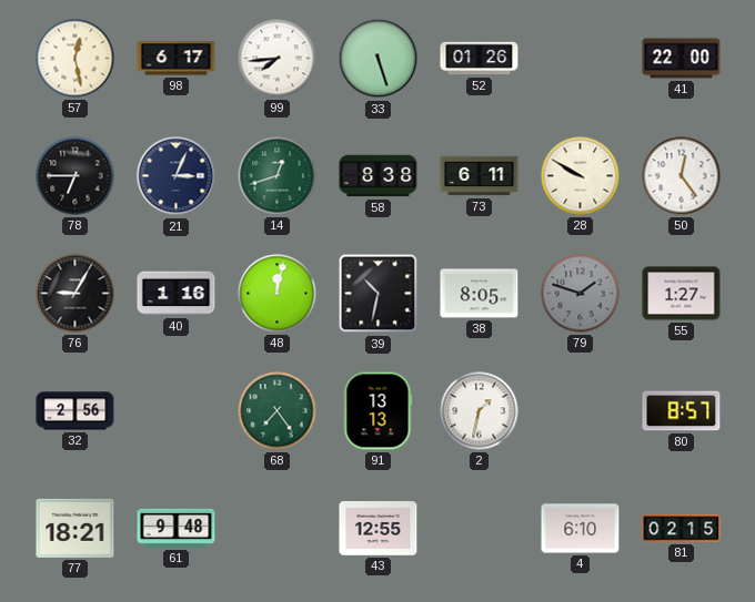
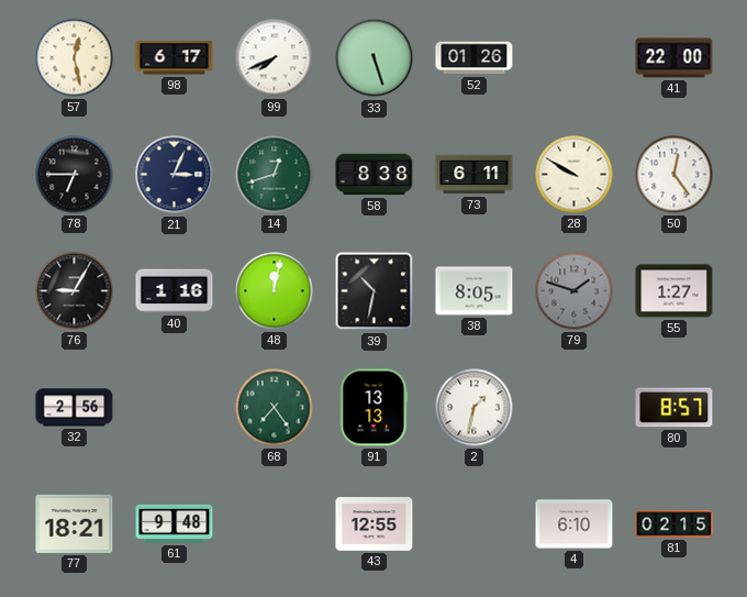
99: 7:44 -> 7:41 (275, 58)
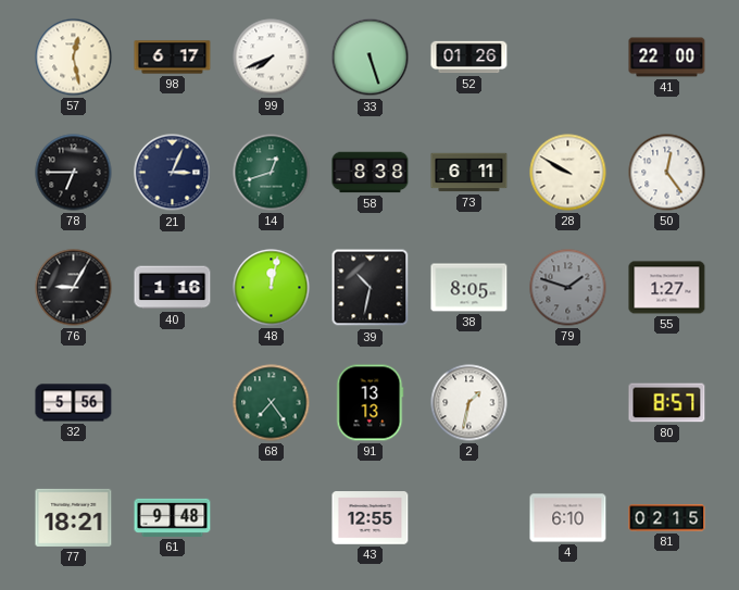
32: 2:56 -> 5:56 (74, 403)
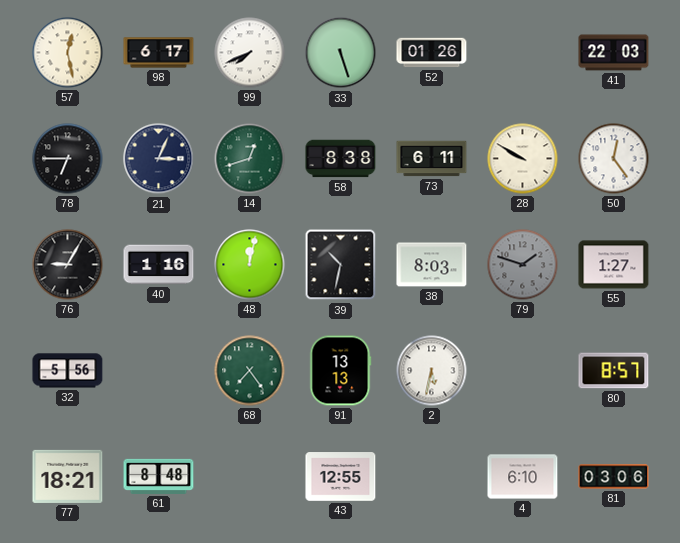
41: 22:00 -> 22:03 (614, 53)
38: 8:05 -> 8:03 (432, 265)
2: 1:32 -> 5:32 (432, 371)
61: 9:48 -> 8:48 (159, 476)
81: 02:15 -> 03:06 (614, 477)
